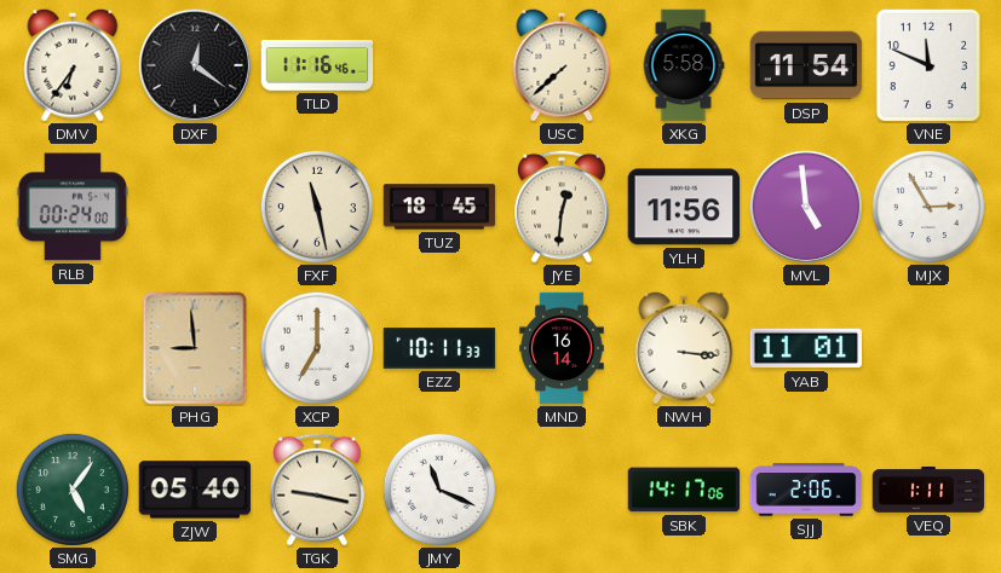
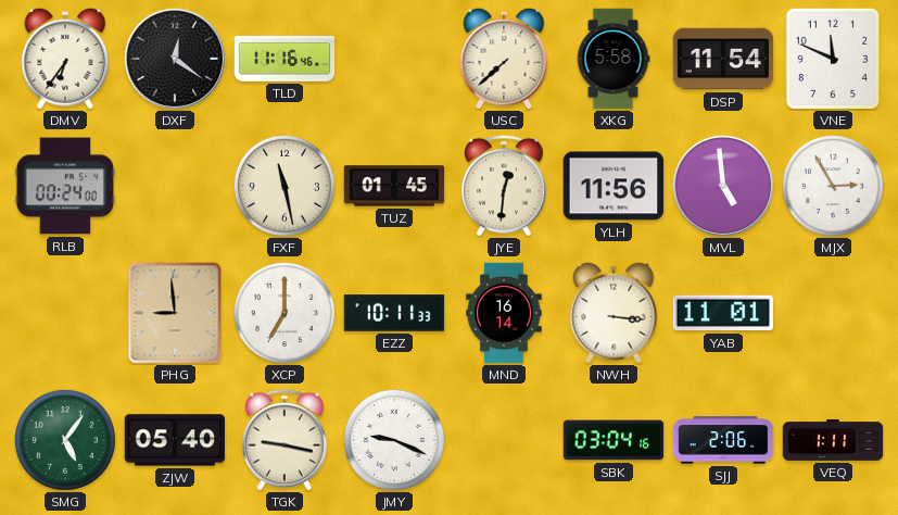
TUZ: 18:45 -> 01:45 (394, 186)
JMY: 11:19 -> 9:19 (394, 440)
SBK: 14:17 -> 03:04 (614, 440)
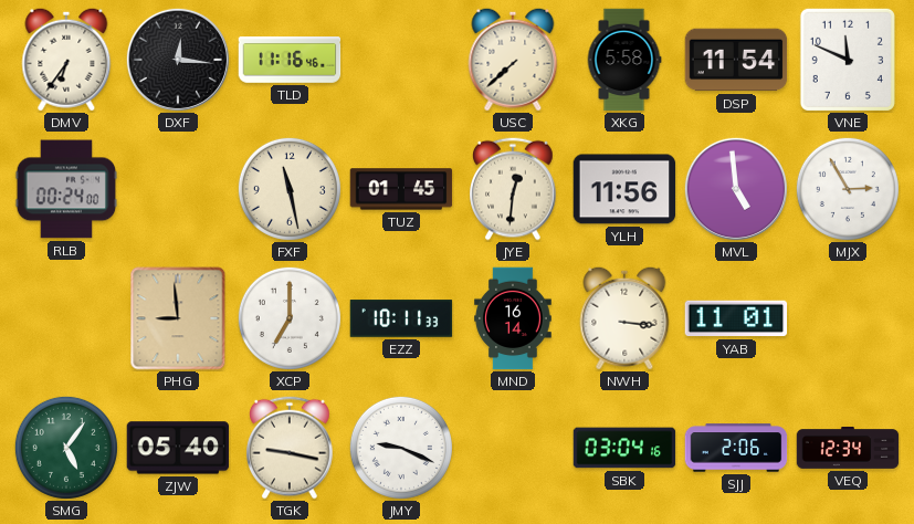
DXF: 12:21 -> 12:16 (178, 60)
VEQ: 1:11 -> 12:34 (848, 449)
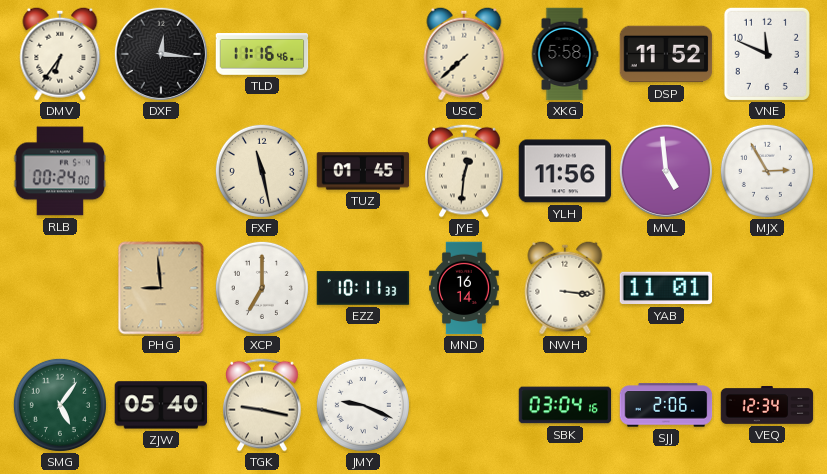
DSP: 11:54 -> 11:52 (666, 54)
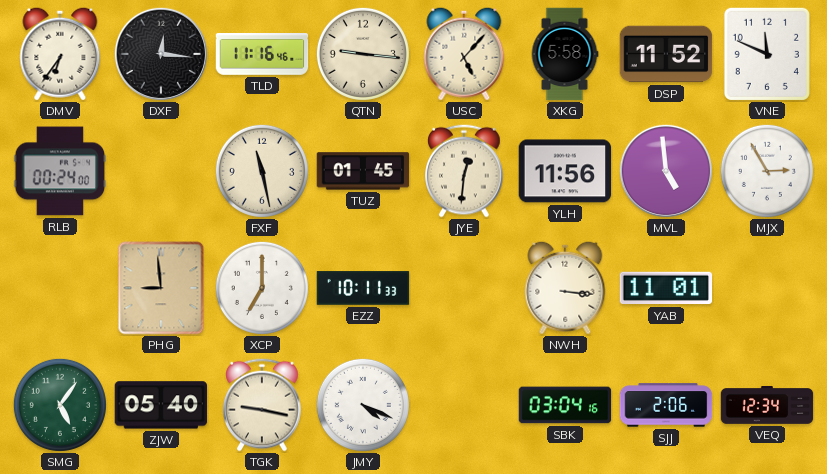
QTN: none -> 9:16 (363, 54)
USC: 7:38 -> 5:07 (464, 54)
MND: 16:14 -> none (464, 288)
JMY: 9:19 -> 4:19 (363, 405)
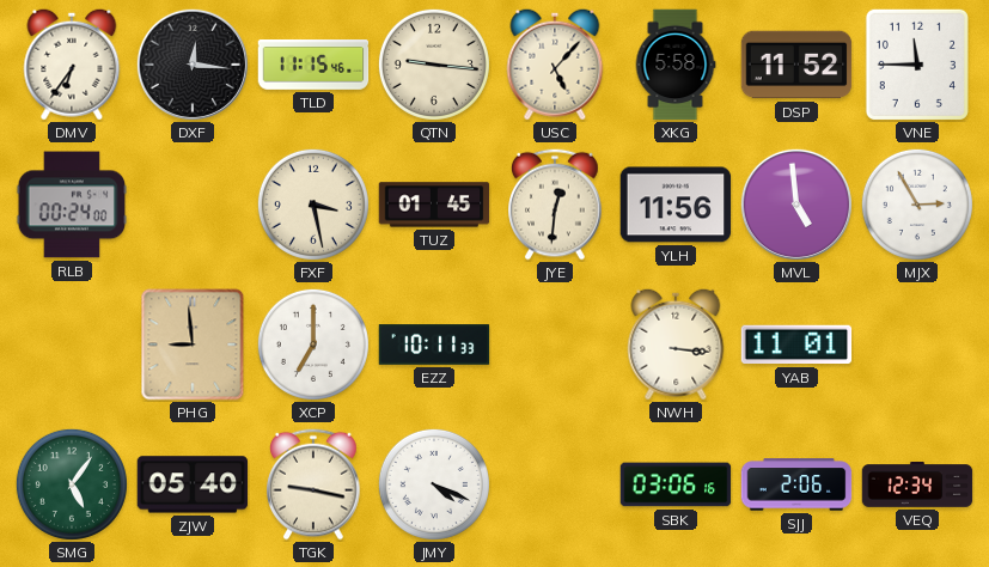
TLD: 11:16 -> 11:15 (313, 66)
VNE: 11:49 -> 11:45 (917, 65)
FXF: 11:28 -> 3:28 (313, 205)
SBK: 03:04 -> 03:06 (676, 484)
